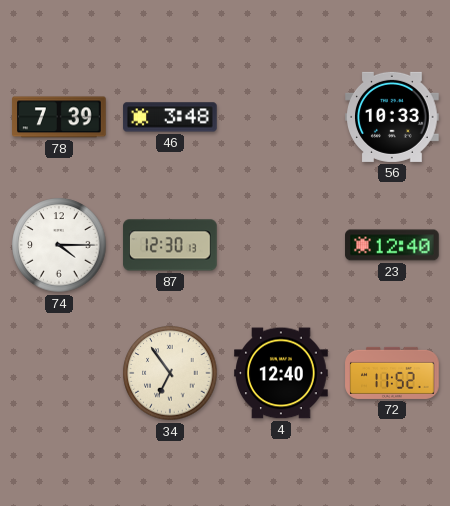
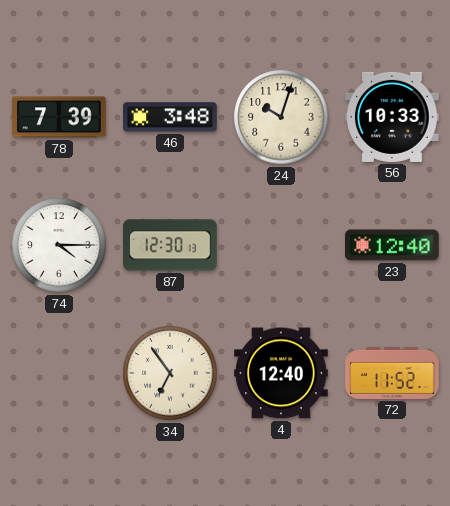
24: none -> 10:03 (281, 117)
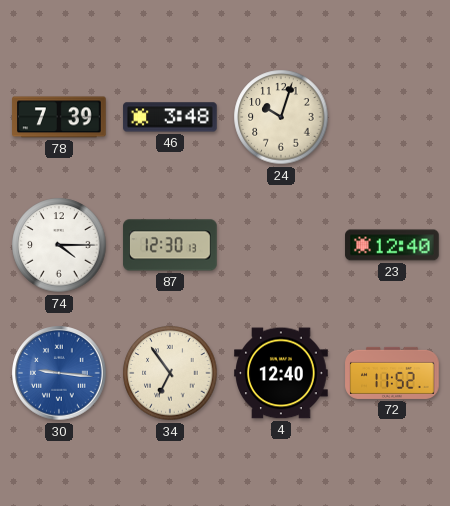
56: 10:33 -> none (393, 117)
30: none -> 9:16 (59, 373)
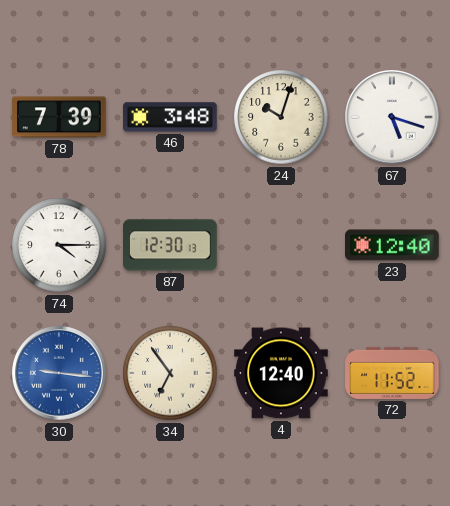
67: none -> 5:18 (392, 117)
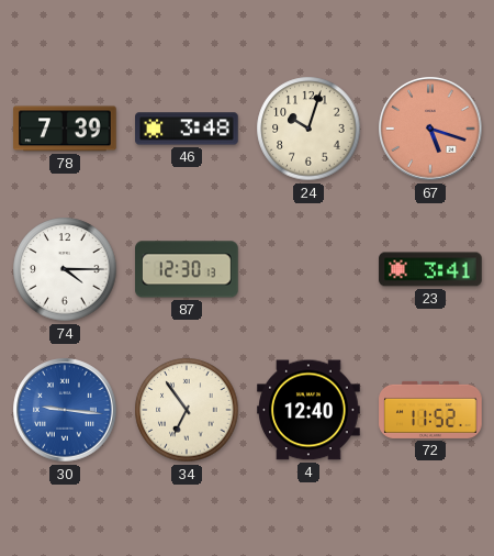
67 dial: white -> salmon (430, 129)
23: 12:40 -> 3:41 (430, 269)
